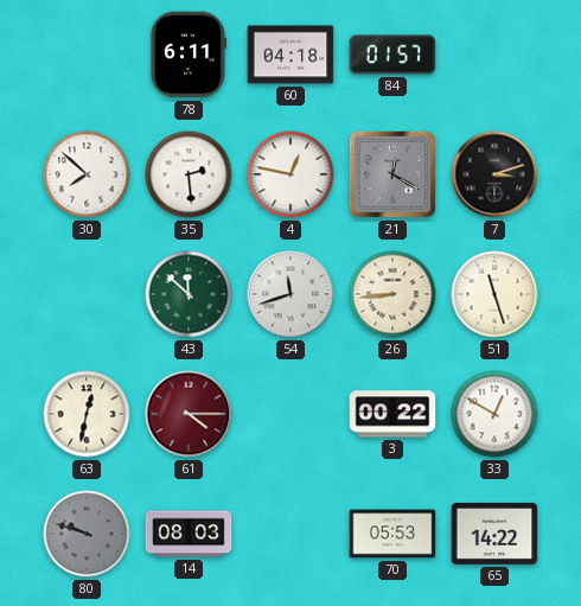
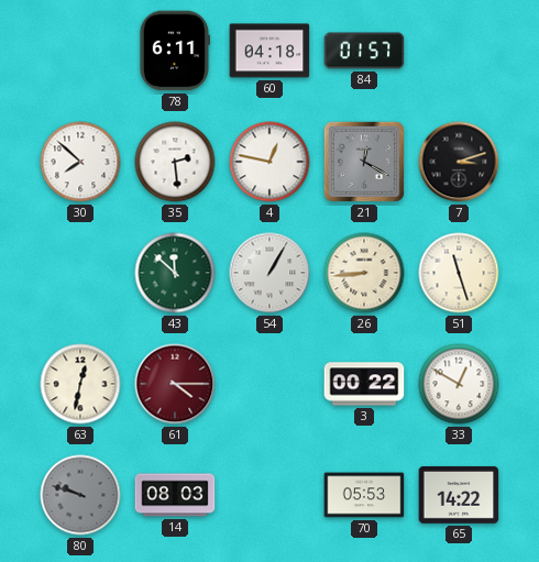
54: 11:42 -> 1:05 (269, 273)
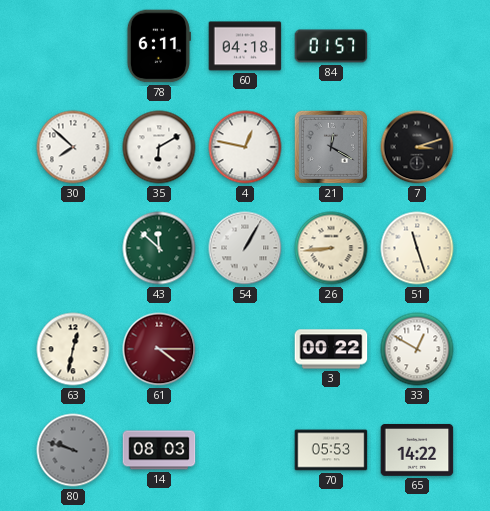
35: 2:29 -> 6:10 (159, 147)
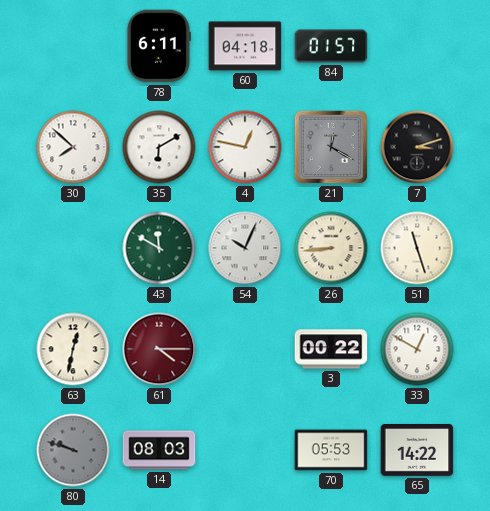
43: 11:52 -> 11:50 (159, 248)
54: 1:05 -> 10:04 (245, 248)
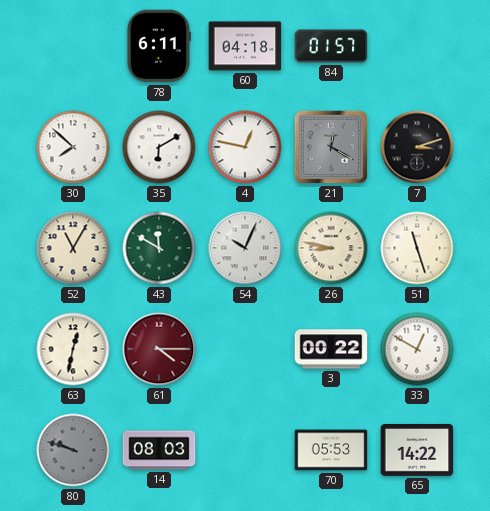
52: none -> 11:05 (73, 248)
26: 8:44 -> 8:47 (331, 248)
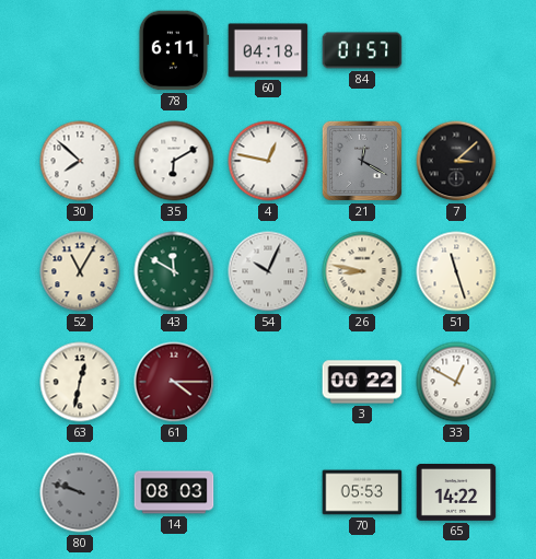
7: 3:12 -> 3:08 (456, 161)
